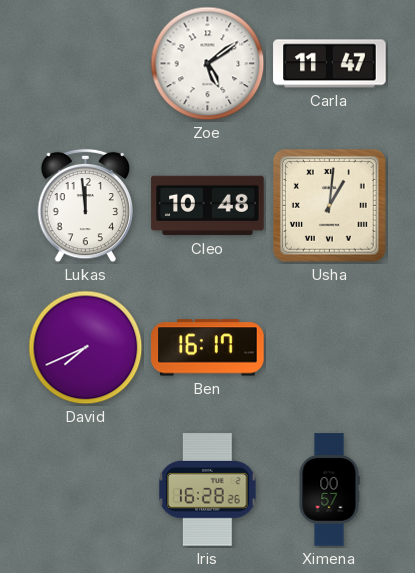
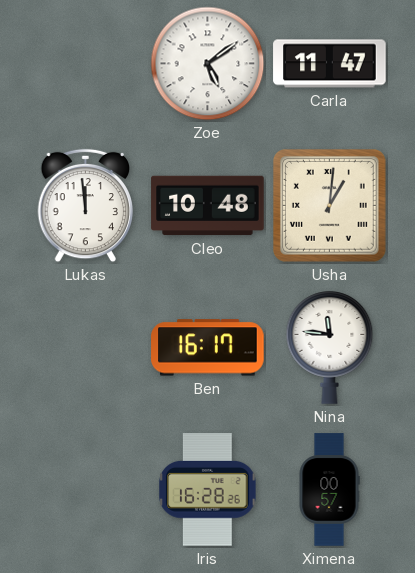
David: 7:41 -> none (86, 348)
Nina: none -> 11:46 (330, 348)
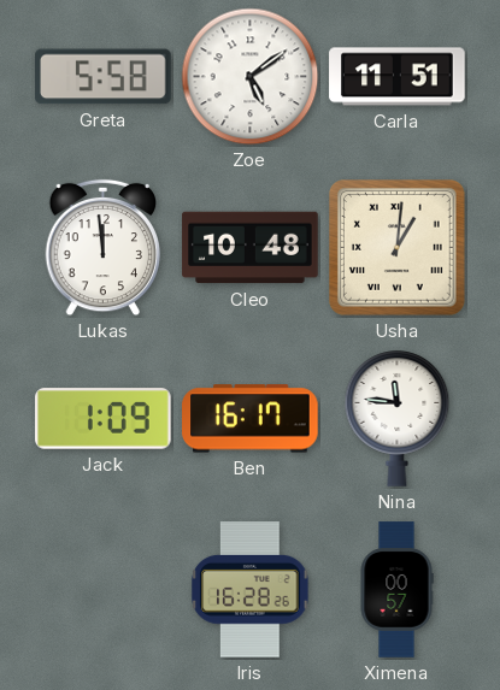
Greta: none -> 5:58 (104, 77)
Carla: 11:47 -> 11:51 (398, 77)
Jack: none -> 1:09 (104, 419)
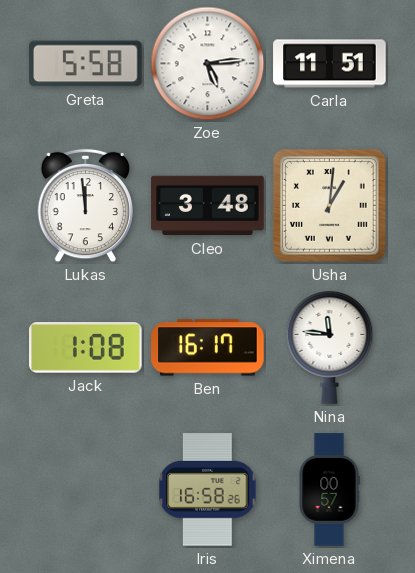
Zoe: 5:09 -> 5:14 (208, 64)
Cleo: 10:48 -> 3:48 (208, 206)
Jack: 1:09 -> 1:08 (86, 348)
Iris: 16:28 -> 16:58 (208, 490)
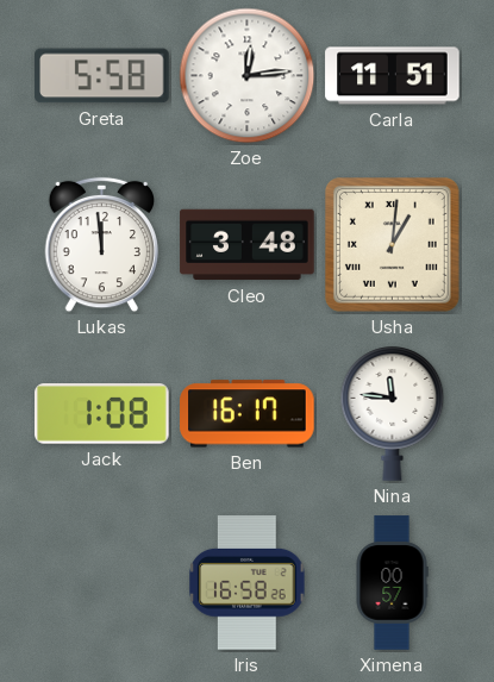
Zoe: 5:14 -> 12:14 (248, 76)
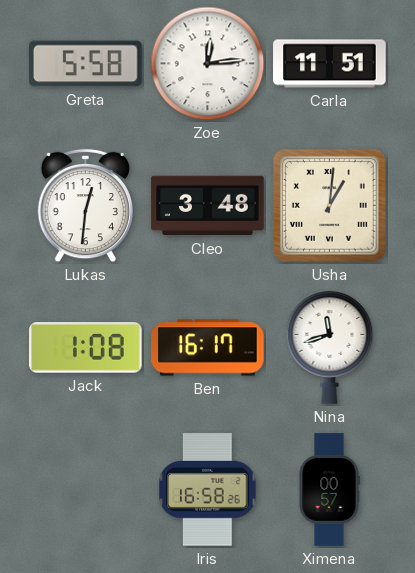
Lukas: 11:59 -> 12:31 (86, 206)
Nina: 11:46 -> 11:42 (330, 348)
